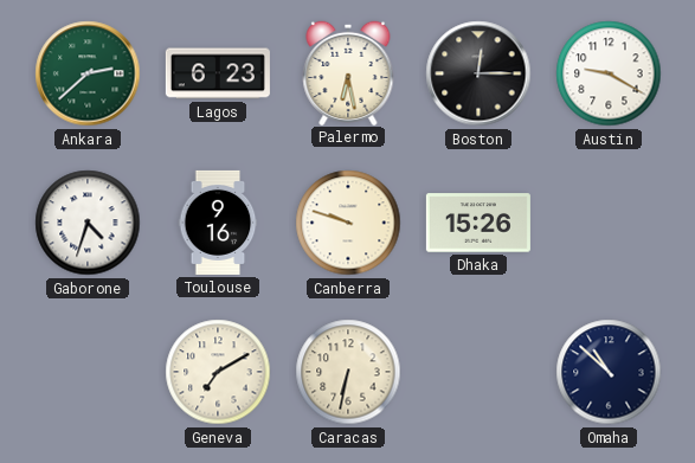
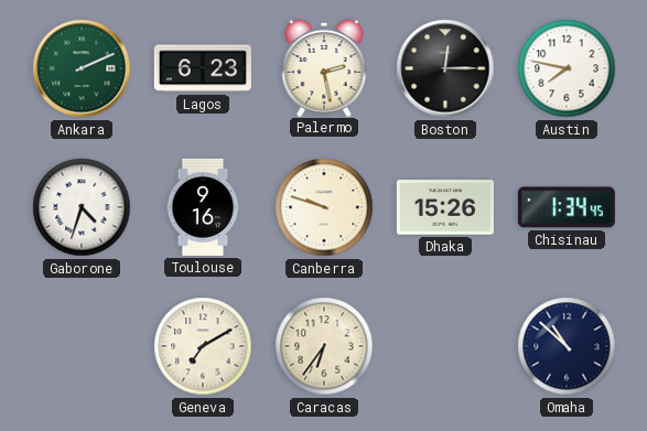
Ankara: 2:38 -> 2:11 (82, 68)
Palermo: 6:28 -> 2:28 (324, 67)
Austin: 9:20 -> 7:47 (567, 68)
Chisinau: none -> 1:34 (567, 207)
Caracas: 6:32 -> 6:36 (324, 346)
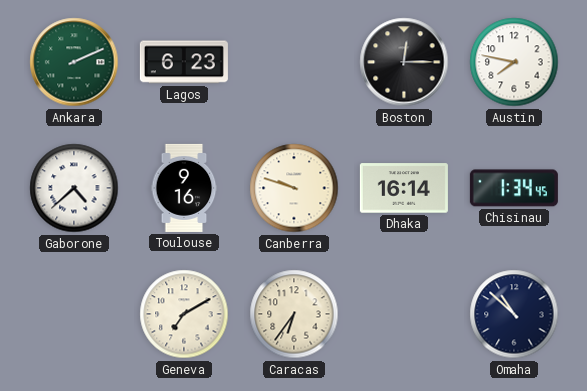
Palermo: 2:28 -> none (324, 67)
Gaborone: 4:33 -> 4:38 (74, 188)
Dhaka: 15:26 -> 16:14 (404, 188)
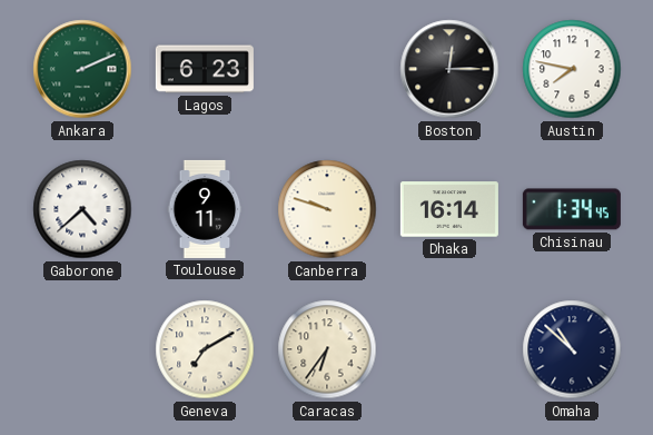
Toulouse: 9:16 -> 9:11 (205, 209)
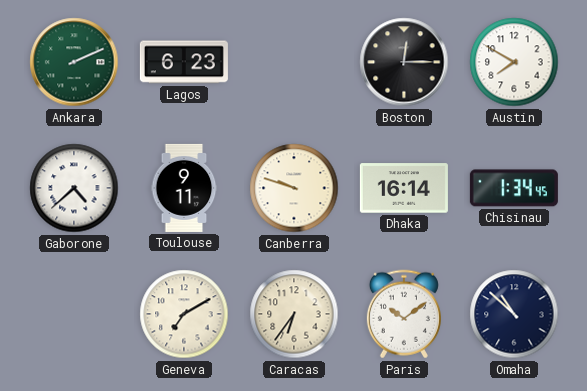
Austin: 7:47 -> 7:50 (514, 62)
Paris: none -> 10:09 (404, 314)
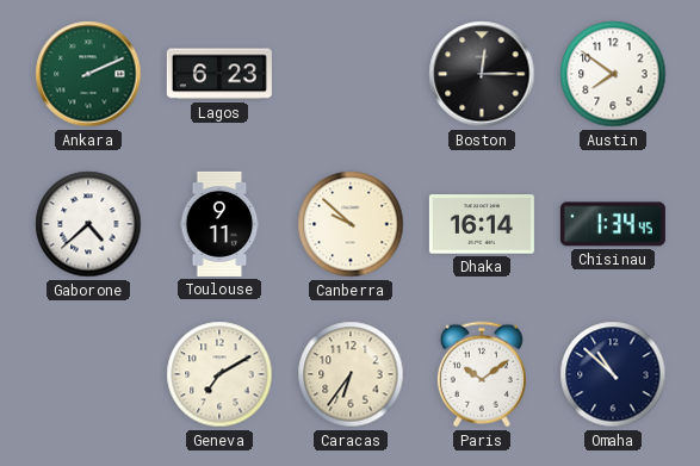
Austin: 7:50 -> 7:51 (613, 74)
Canberra: 9:48 -> 9:52 (351, 224)
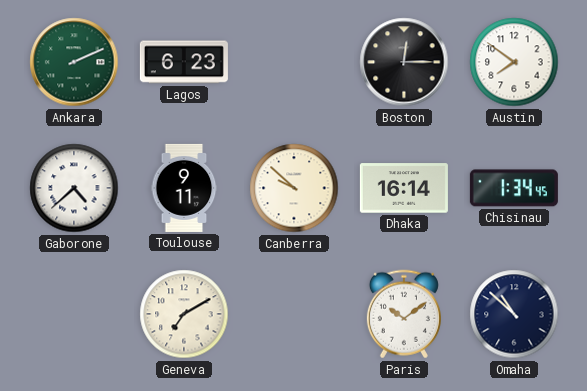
Caracas: 6:36 -> none (351, 374)
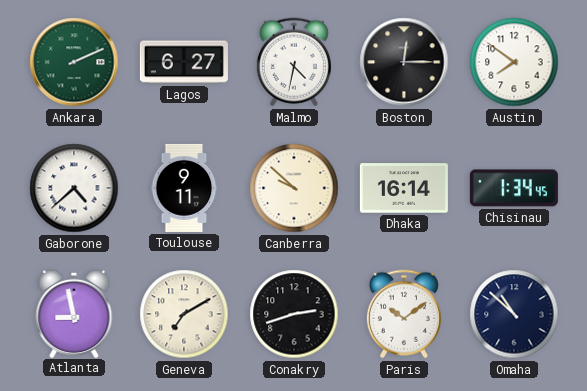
Lagos: 6:23 -> 6:27 (184, 62)
Malmo: none -> 4:32 (294, 62)
Atlanta: none -> 8:58 (74, 313)
Conakry: none -> 2:42 (294, 314)
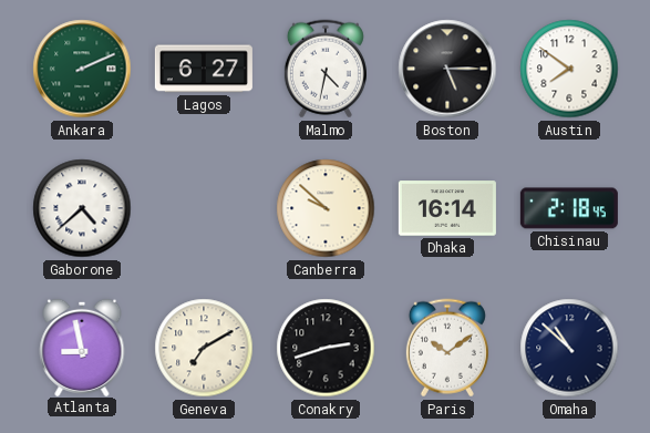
Boston: 12:15 -> 5:15 (447, 69)
Toulouse: 9:11 -> none (184, 188)
Chisinau: 1:34 -> 2:18 (569, 208)
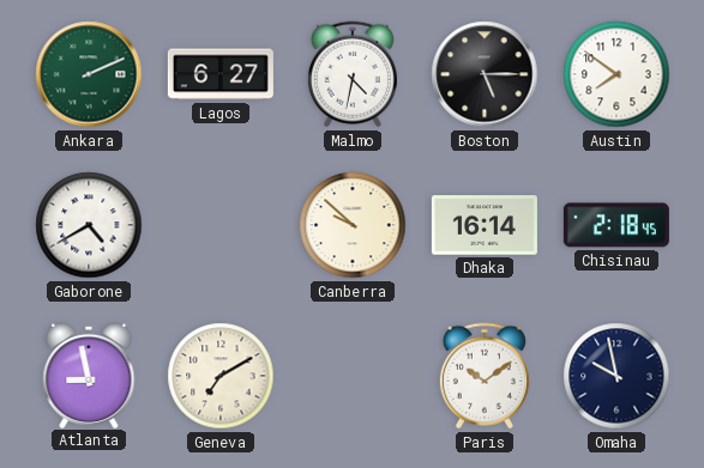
Gaborone: 4:38 -> 4:40 (89, 225)
Conakry: 2:42 -> none (326, 348)
Omaha: 10:52 -> 9:58 (616, 376)
